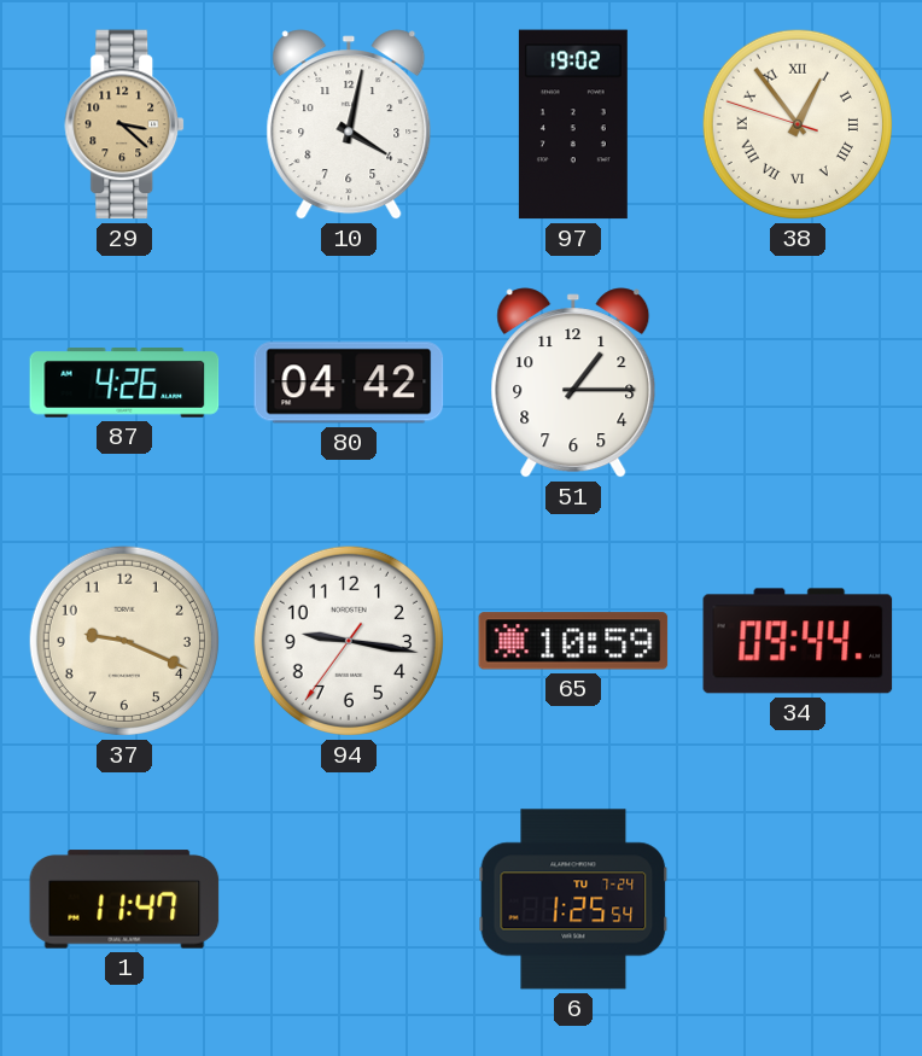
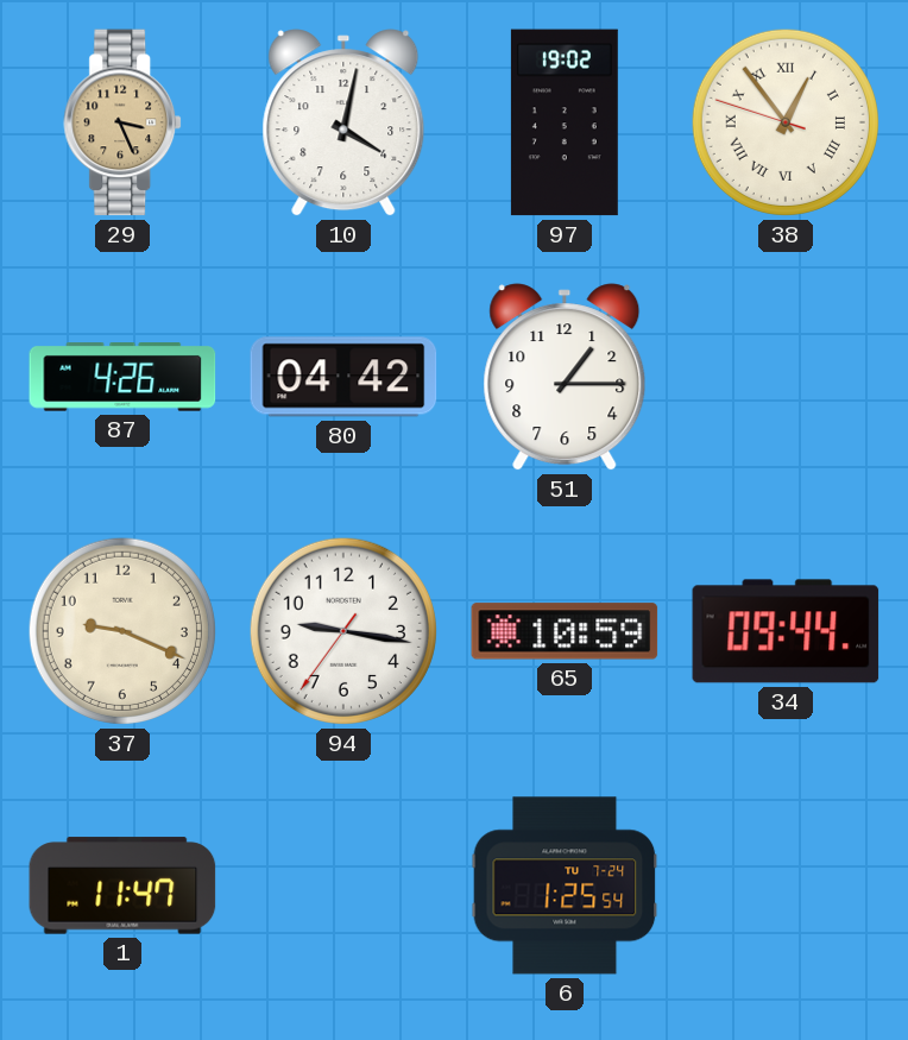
29: 3:22 -> 3:26 (124, 122)
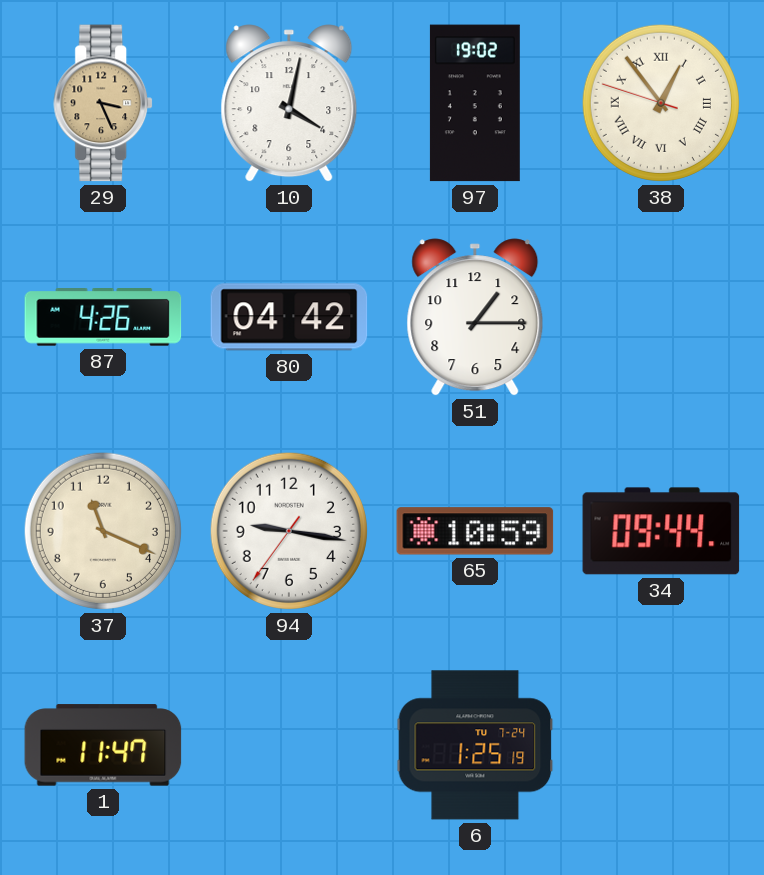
37: 9:19 -> 11:19 (103, 531)
6: 1:25:54 -> 1:25:19 (475, 745)
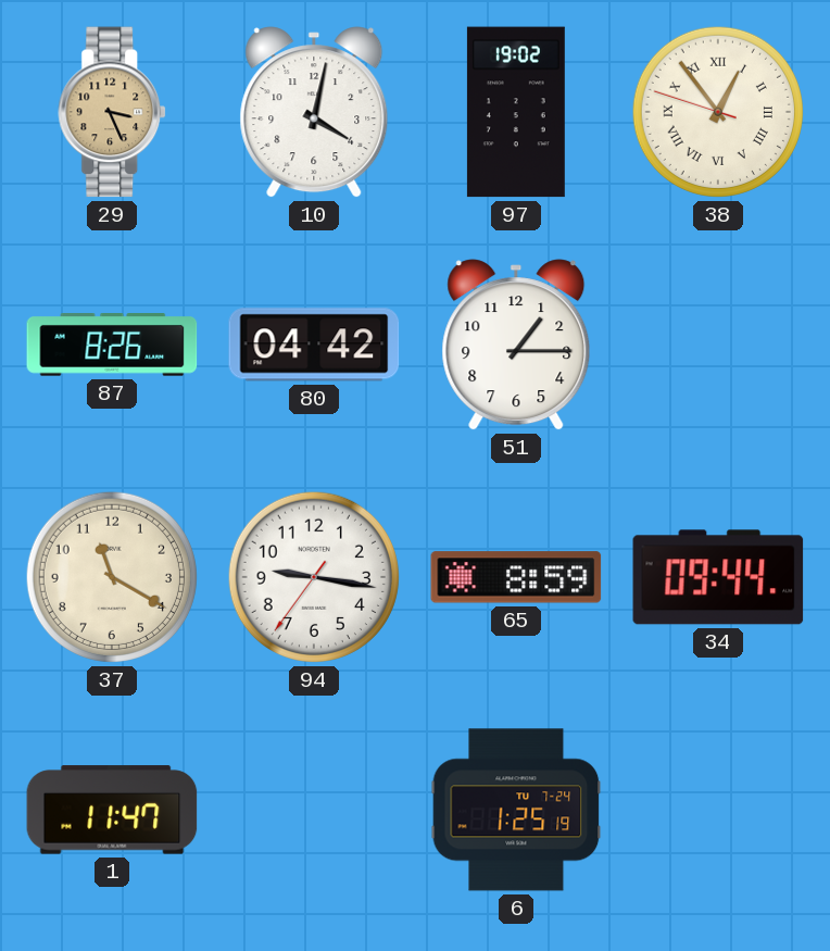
87: 4:26 -> 8:26 (112, 346)
37: 11:19 -> 11:20 (112, 577)
65: 10:59 -> 8:59 (516, 577)
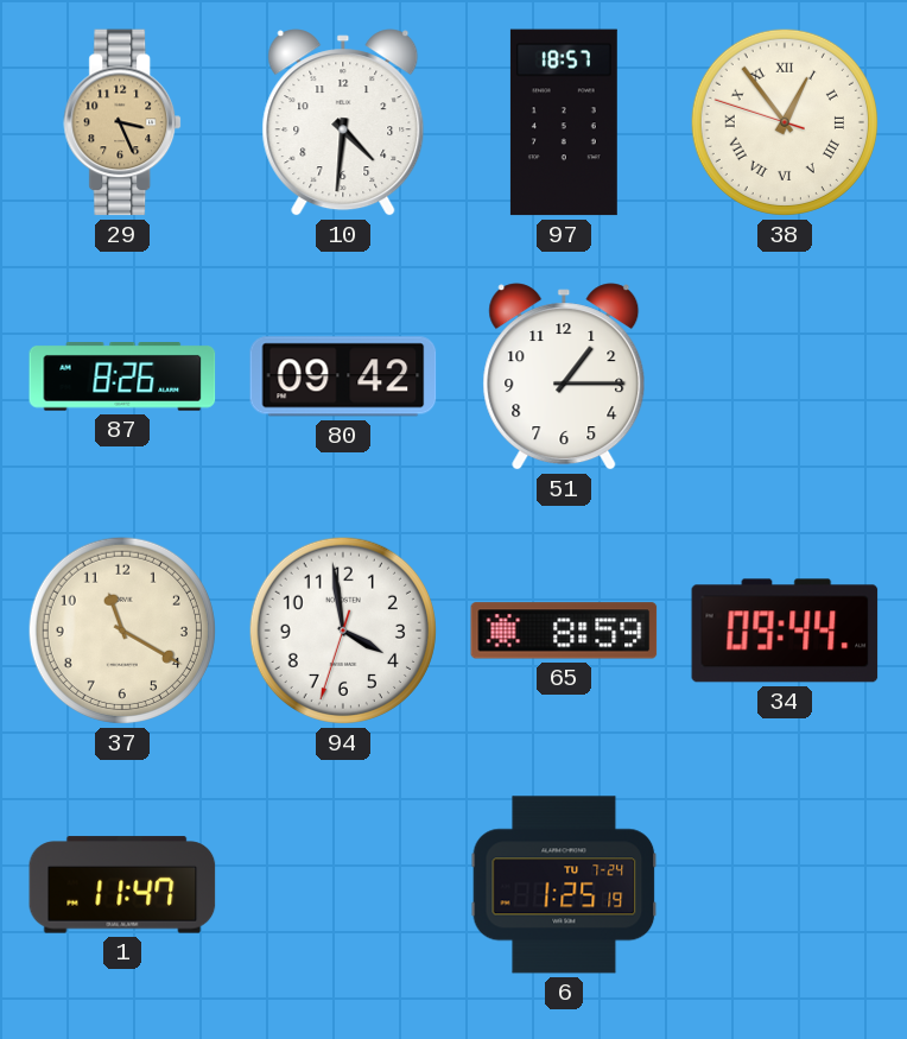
10: 4:02 -> 4:31 (343, 122)
97: 19:02 -> 18:57 (564, 122)
80: 04:42 -> 09:42 (343, 376)
94: 9:16 -> 3:58 (343, 631)
